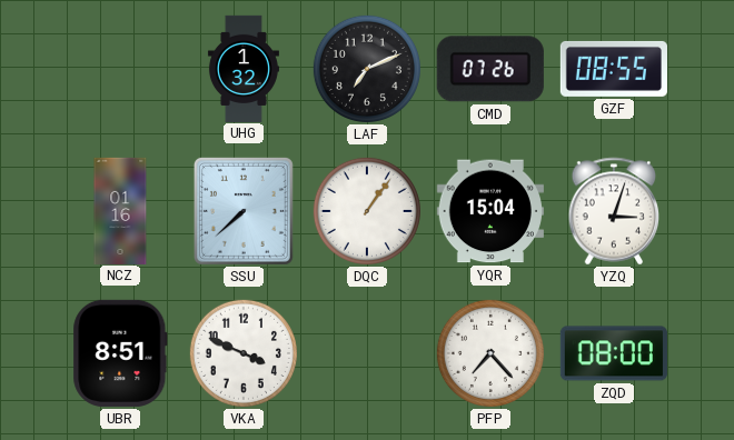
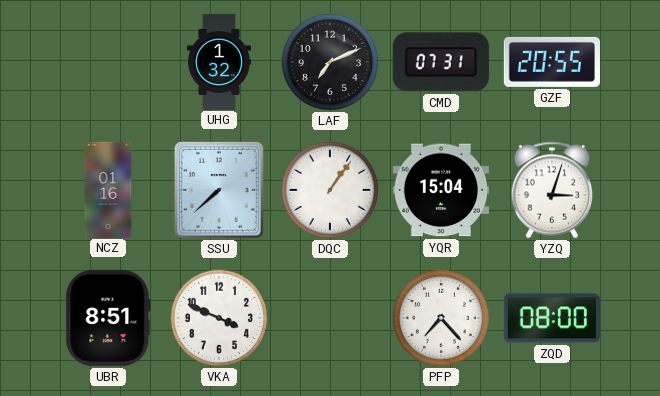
CMD: 07:26 -> 07:31 (441, 62)
GZF: 08:55 -> 20:55 (552, 62)
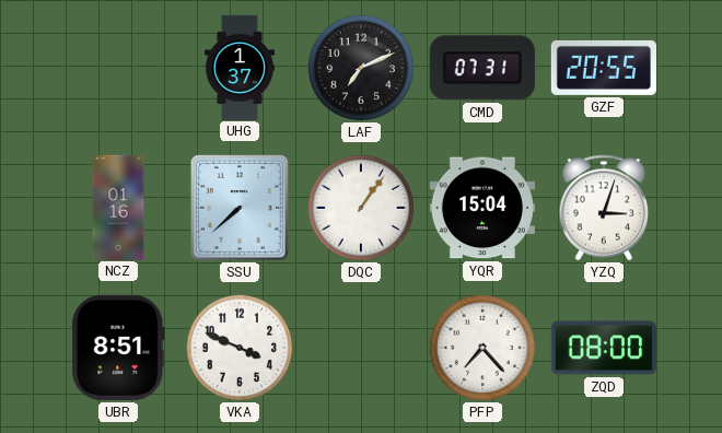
UHG: 1:32 -> 1:37 (240, 67)
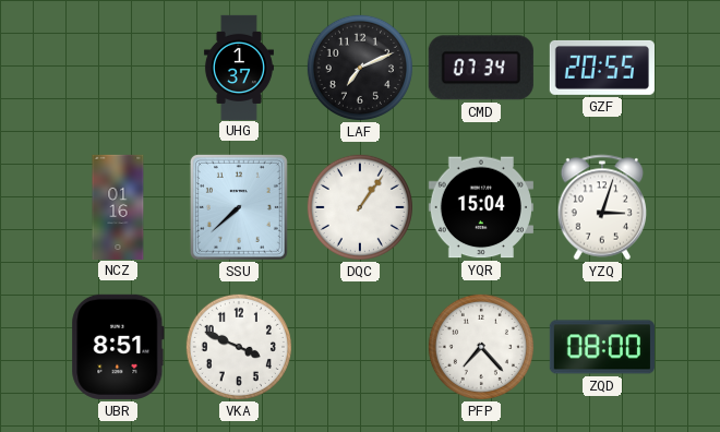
CMD: 07:31 -> 07:34 (481, 68)
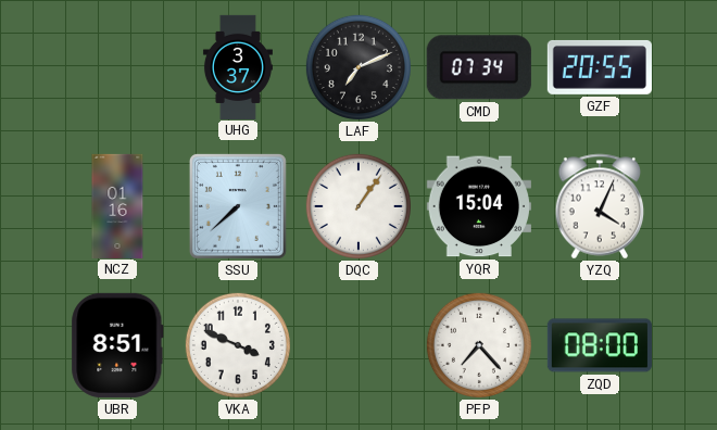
UHG: 1:37 -> 3:37 (238, 66)
YZQ: 3:03 -> 4:04 (600, 206)
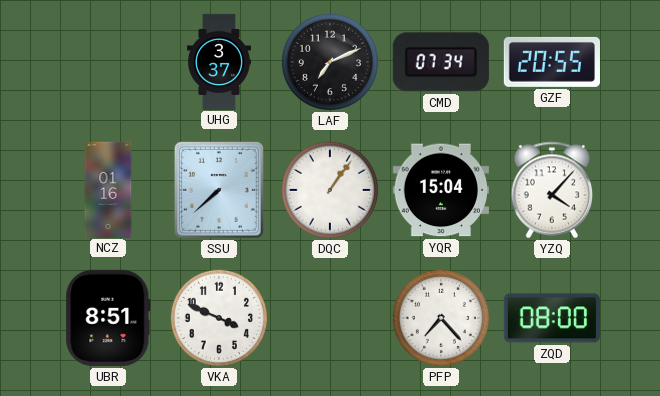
YZQ: 4:04 -> 4:07 (552, 190)
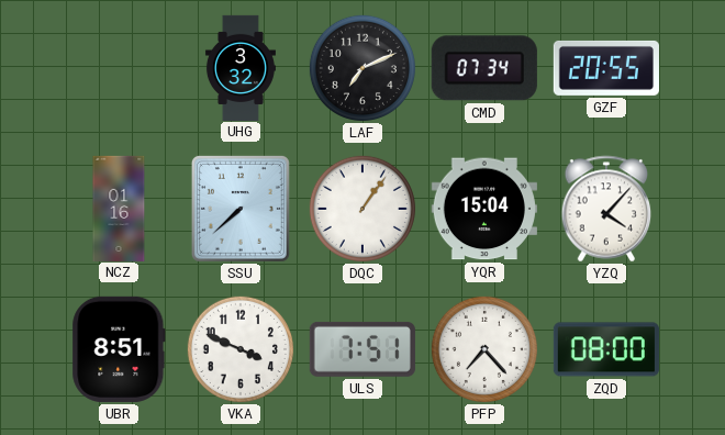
UHG: 3:37 -> 3:32 (241, 67)
ULS: none -> 7:51 (362, 349)
